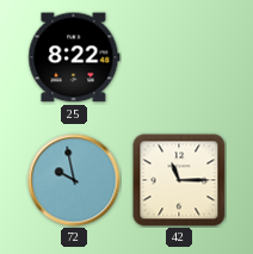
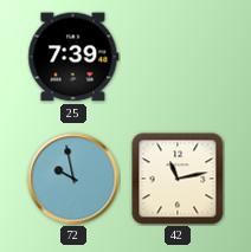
25: 8:22 -> 7:39 (73, 57)
42: 11:15 -> 11:13 (178, 179)
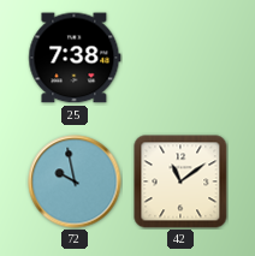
25: 7:39 -> 7:38 (75, 58)
42: 11:13 -> 11:09 (180, 181)
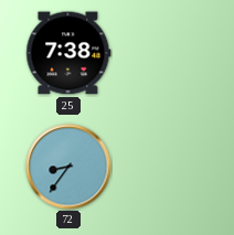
72: 9:58 -> 8:36 (68, 167)
42: 11:09 -> none (180, 181)
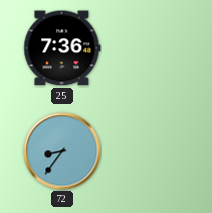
25: 7:38 -> 7:36 (62, 48)
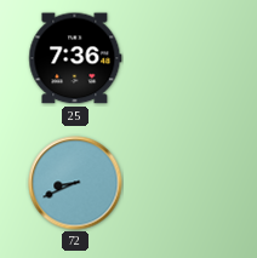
72: 8:36 -> 8:41 (75, 183)
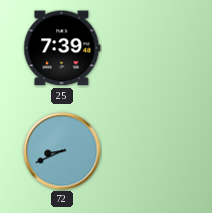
25: 7:36 -> 7:39 (62, 48)
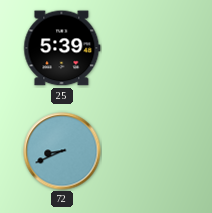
25: 7:39 -> 5:39 (62, 48)
